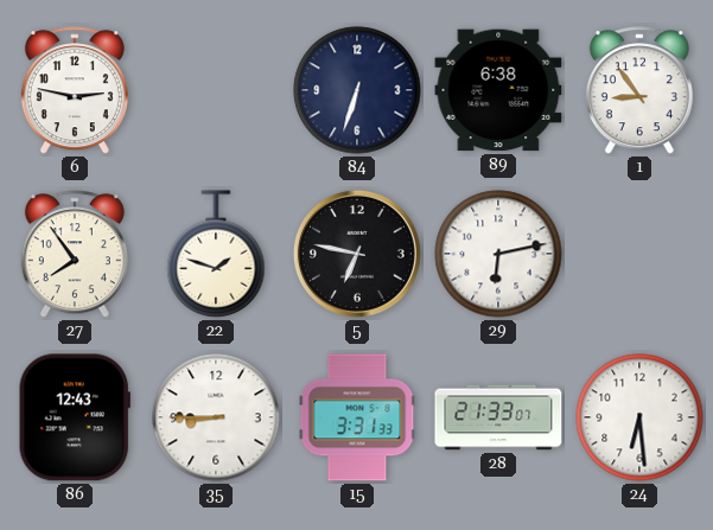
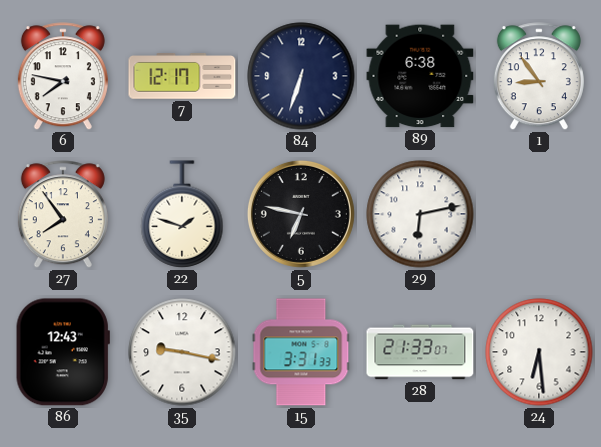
6: 2:47 -> 7:47 (63, 77)
7: none -> 12:17 (182, 76)
35: 8:45 -> 9:17 (182, 352)
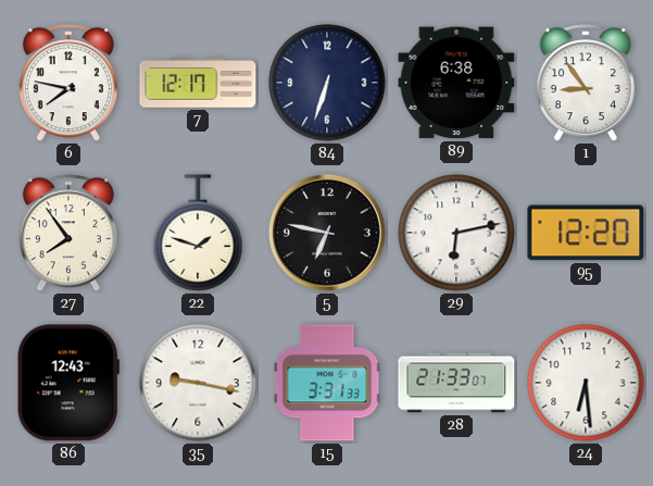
95: none -> 12:20 (586, 233)
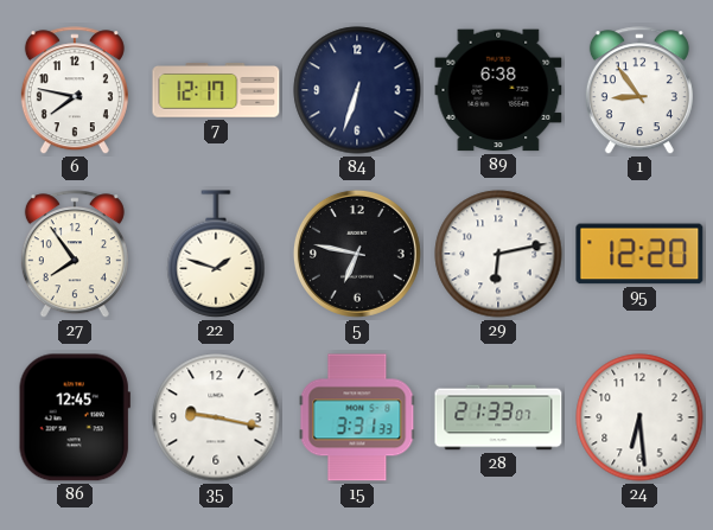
86: 12:43 -> 12:45 (75, 417)
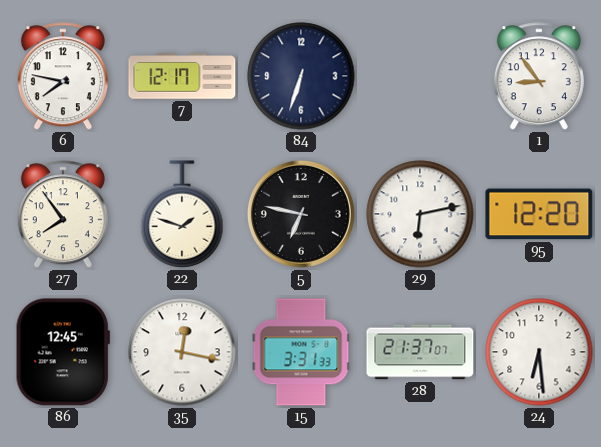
89: 6:38 -> none (498, 90)
35: 9:17 -> 12:17 (182, 352)
28: 21:33 -> 21:37 (420, 352)
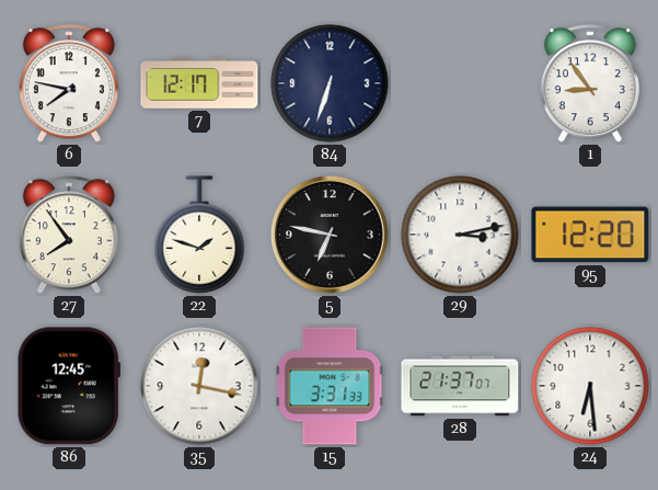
29: 6:13 -> 3:13 (460, 235)
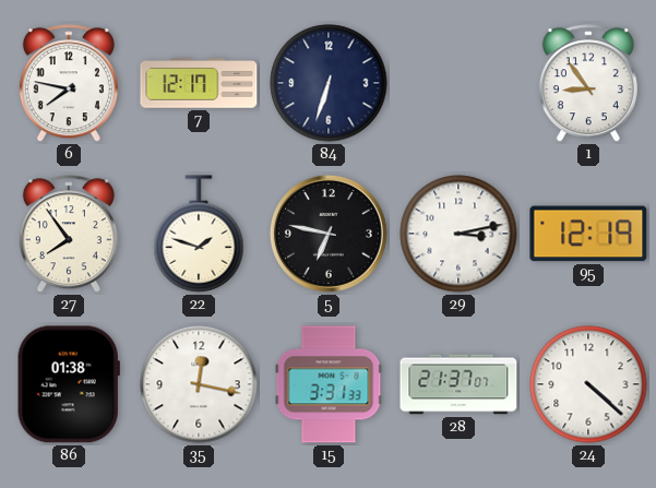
95: 12:20 -> 12:19 (588, 234)
86: 12:45 -> 01:38 (69, 384)
24: 6:29 -> 4:22 (588, 384)
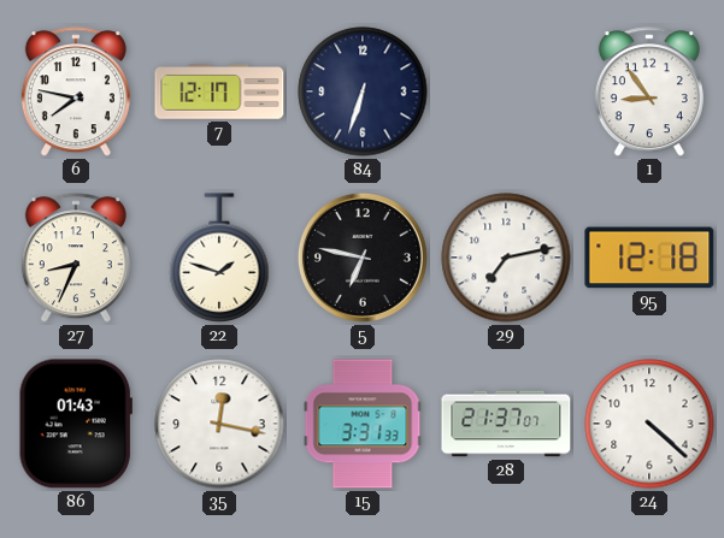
27: 7:54 -> 8:34 (76, 259)
29: 3:13 -> 7:13 (506, 258)
95: 12:19 -> 12:18 (649, 258)
86: 01:38 -> 01:43 (76, 424)
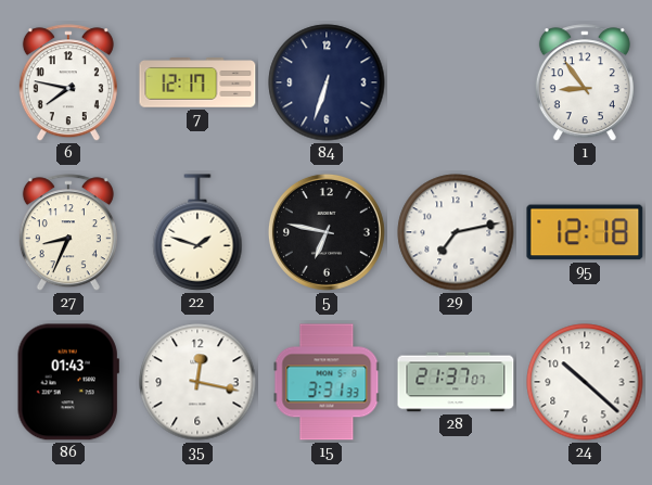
24: 4:22 -> 10:22 (585, 382)
